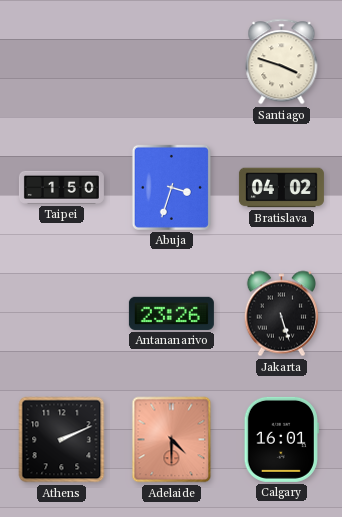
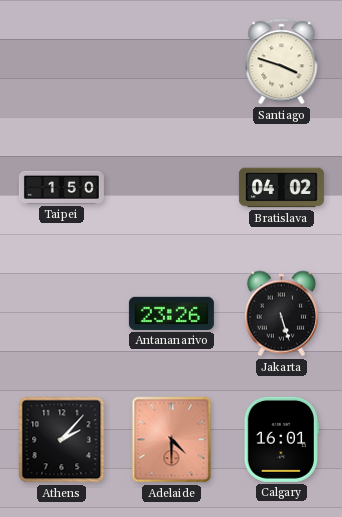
Abuja: 3:33 -> none (171, 187)
Athens: 2:11 -> 2:07 (62, 440)
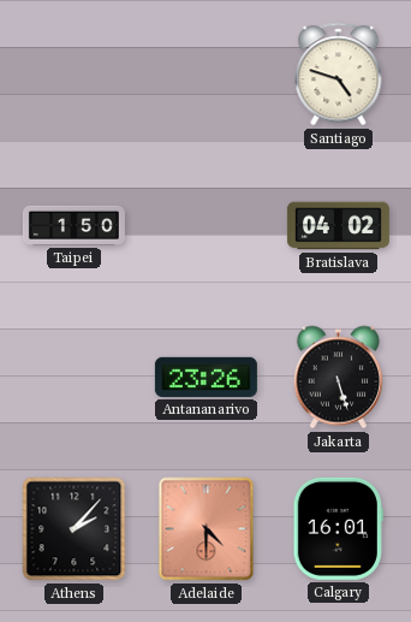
Santiago: 3:48 -> 4:48 (339, 75)
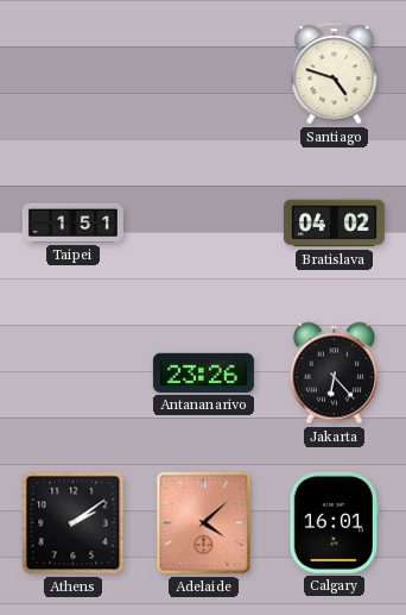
Taipei: 1:50 -> 1:51 (72, 222)
Jakarta: 5:27 -> 6:23 (334, 374)
Athens: 2:07 -> 2:09 (74, 523)
Adelaide: 4:30 -> 4:08 (204, 523)
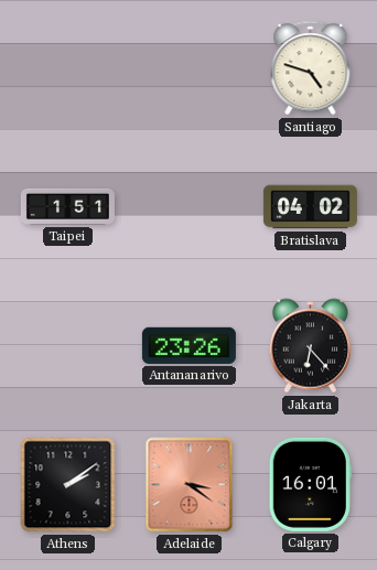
Adelaide: 4:08 -> 3:21 (190, 485)
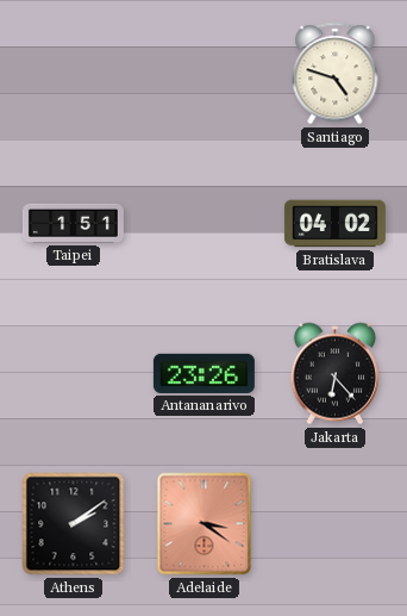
Calgary: 16:01 -> none (310, 484)
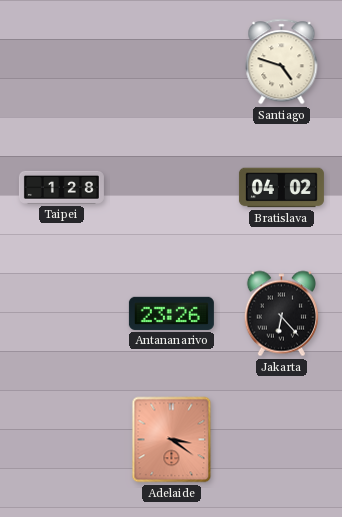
Taipei: 1:51 -> 1:28 (61, 187)
Athens: 2:09 -> none (74, 524)
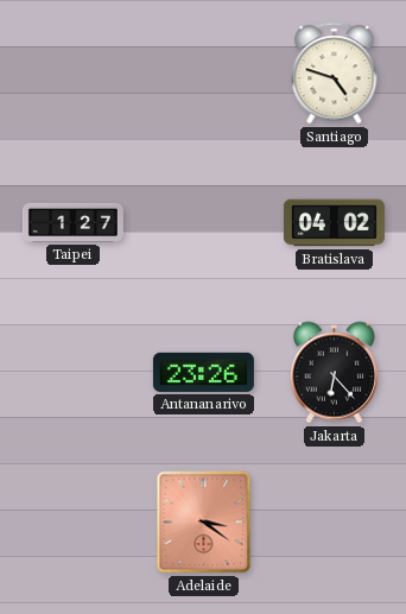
Taipei: 1:28 -> 1:27 (72, 222)
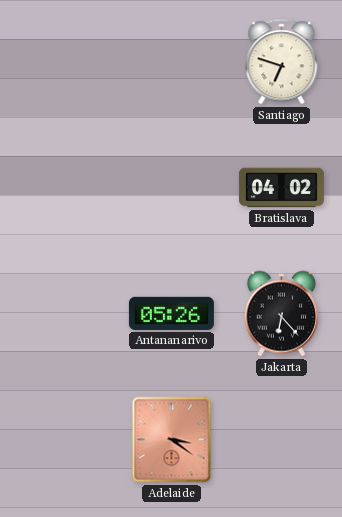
Santiago: 4:48 -> 6:48 (282, 62)
Taipei: 1:27 -> none (72, 222)
Antananarivo: 23:26 -> 05:26 (171, 313)
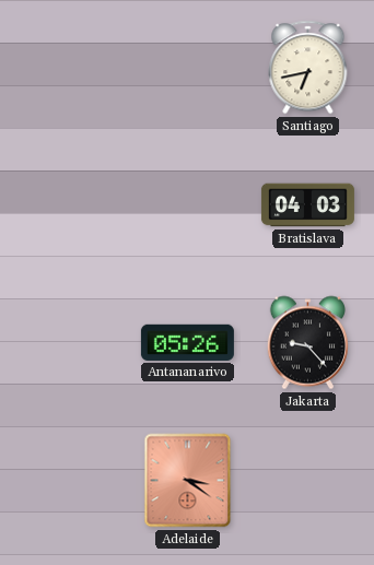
Santiago: 6:48 -> 6:43 (308, 68)
Bratislava: 04:02 -> 04:03 (307, 205)
Jakarta: 6:23 -> 9:23 (307, 343)
